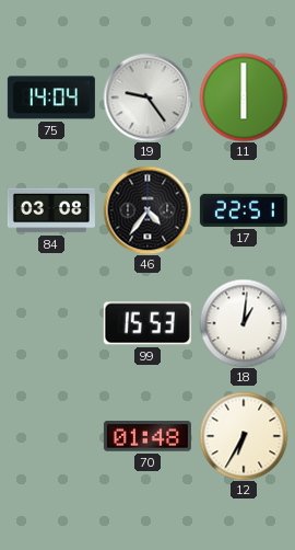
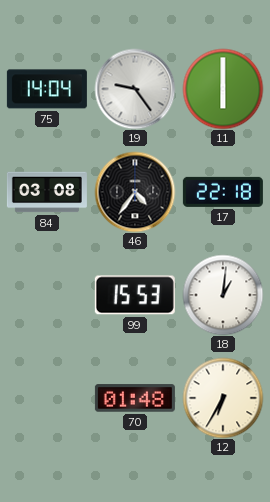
17: 22:51 -> 22:18 (223, 192)
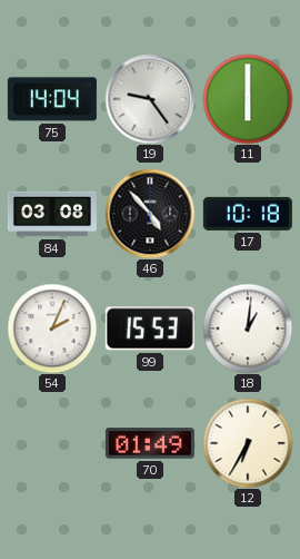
46: 4:36 -> 4:53 (150, 214)
17: 22:18 -> 10:18 (248, 214)
54: none -> 2:04 (52, 328)
70: 01:48 -> 01:49 (150, 443)
